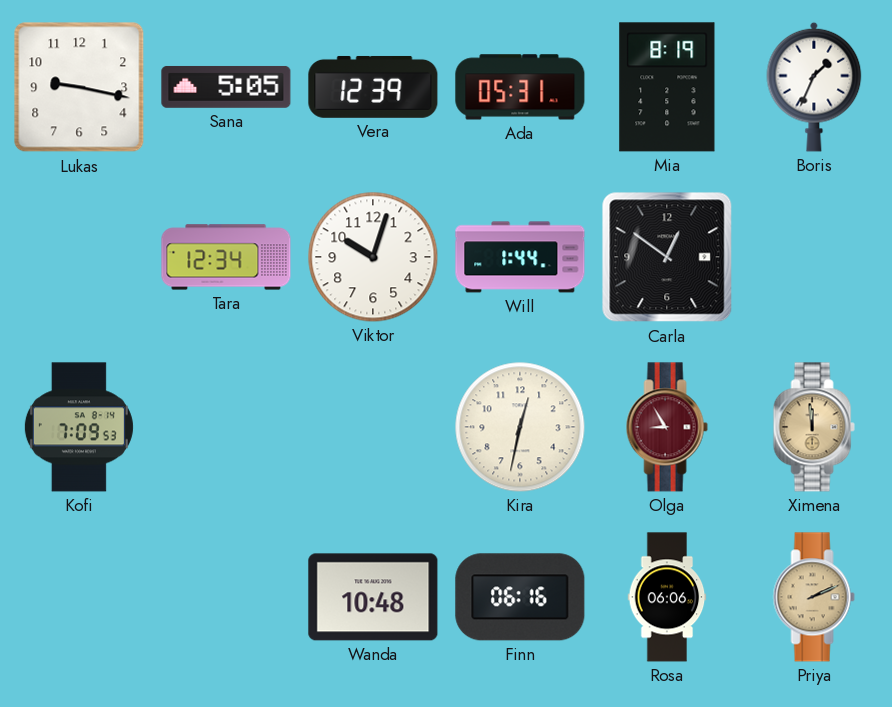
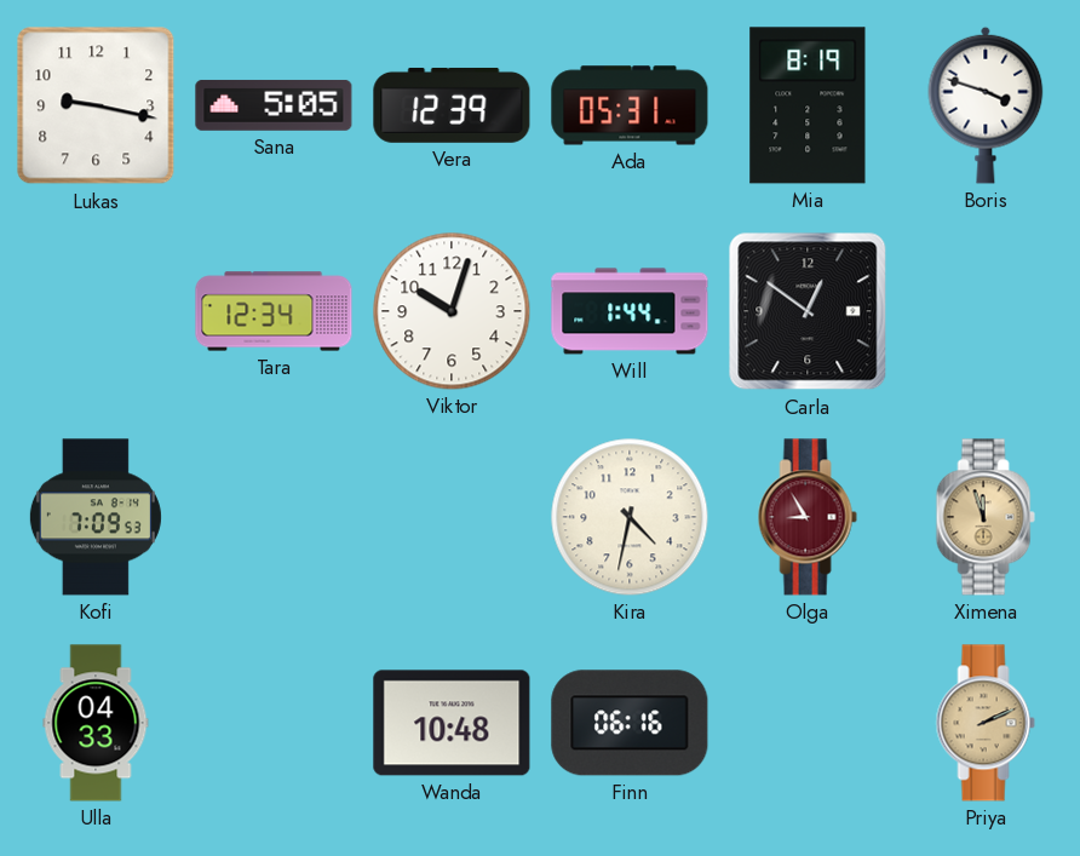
Boris: 1:34 -> 3:48 (986, 105)
Kira: 12:32 -> 4:32 (630, 517)
Ximena: 11:59 -> 11:57 (986, 517)
Ulla: none -> 04:33 (96, 723)
Rosa: 06:06 -> none (667, 597)
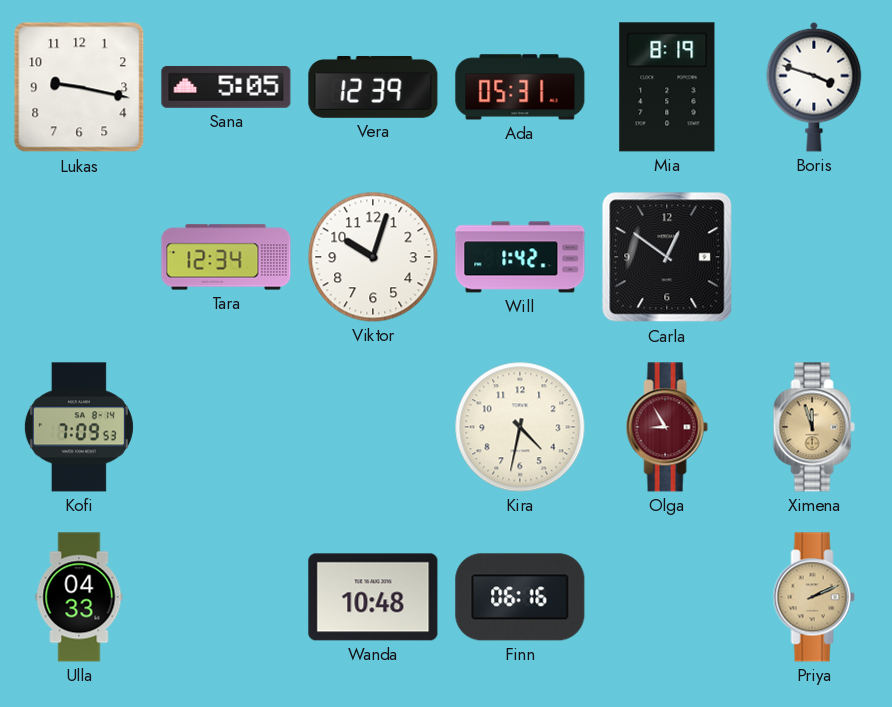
Will: 1:44 -> 1:42 (520, 257)
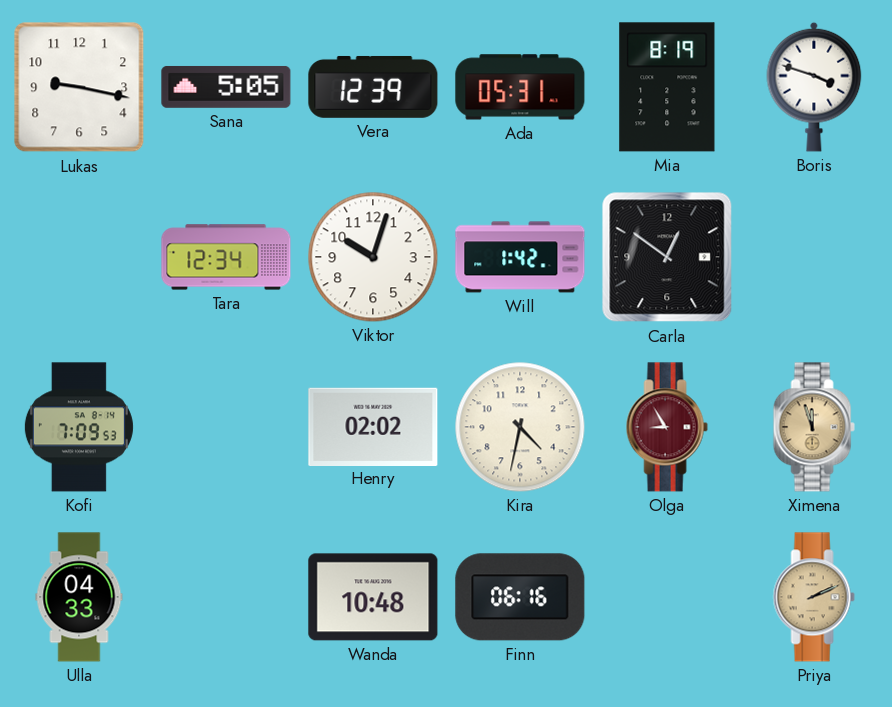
Henry: none -> 02:02 (373, 426)
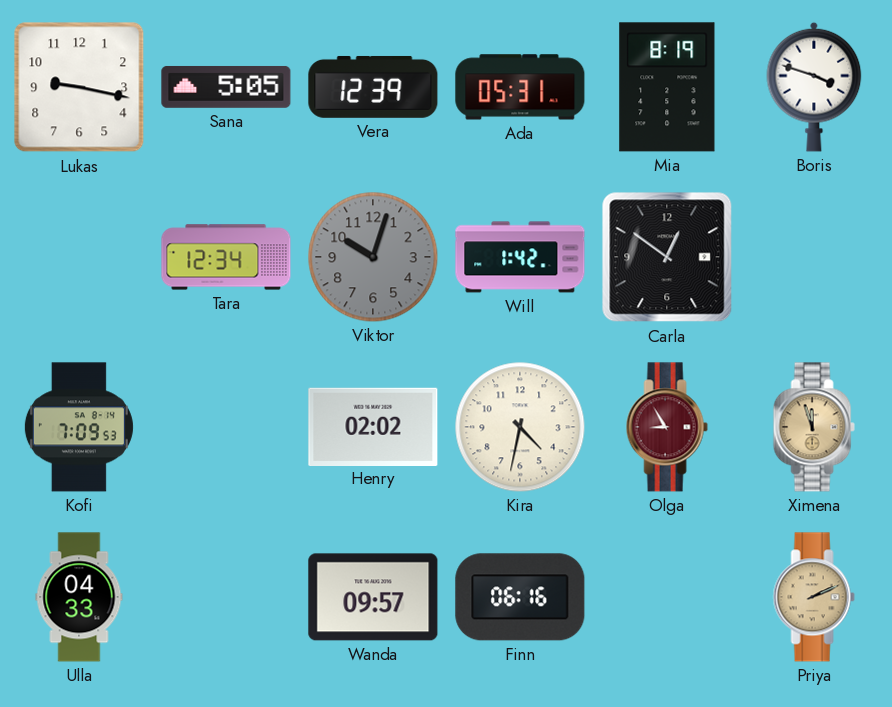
Viktor dial: white -> grey (373, 257)
Wanda: 10:48 -> 09:57 (373, 597)
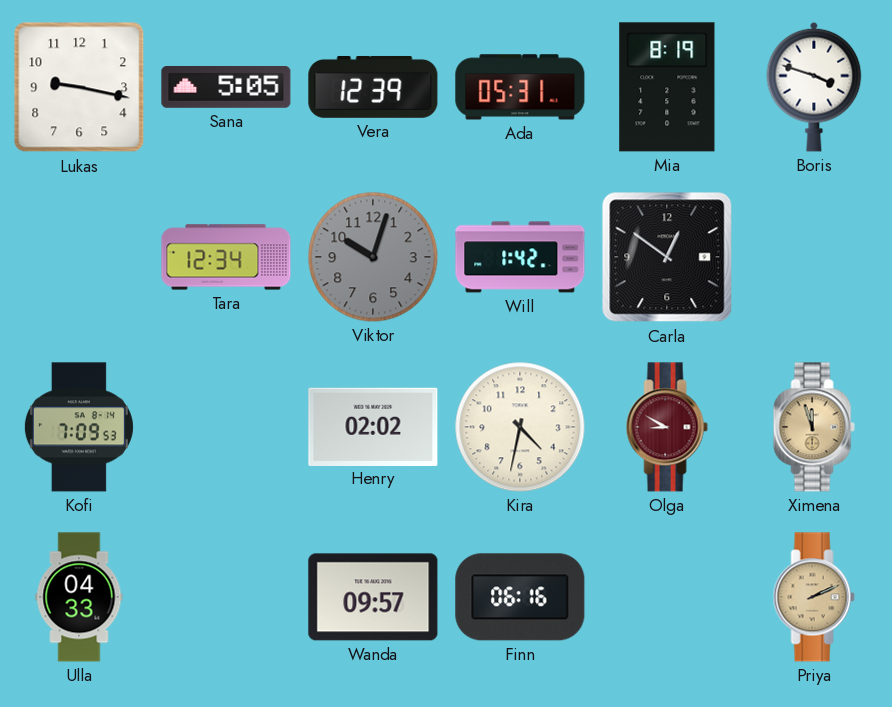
Olga: 8:55 -> 8:50 (667, 427)
